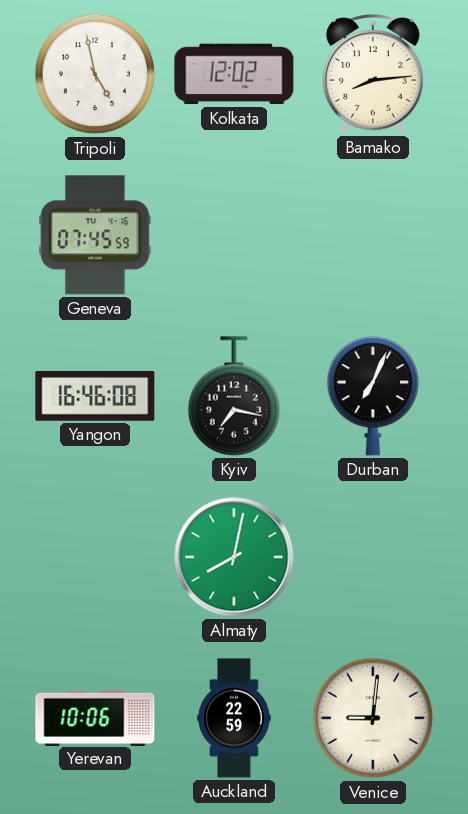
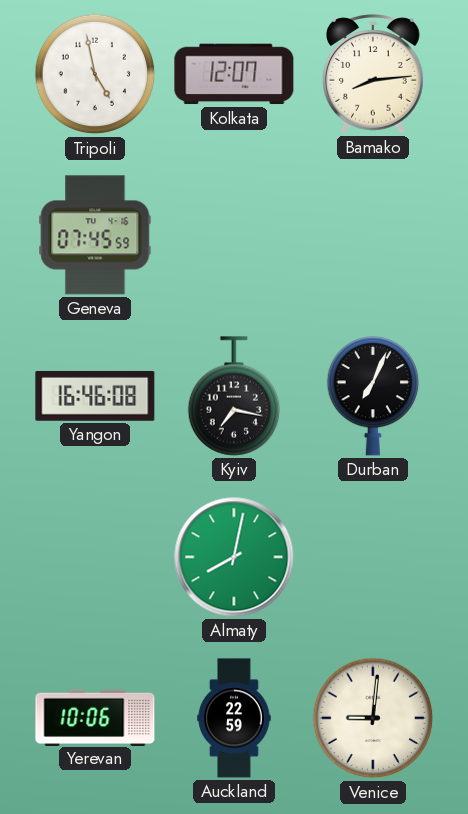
Kolkata: 12:02 -> 12:07 (234, 74)
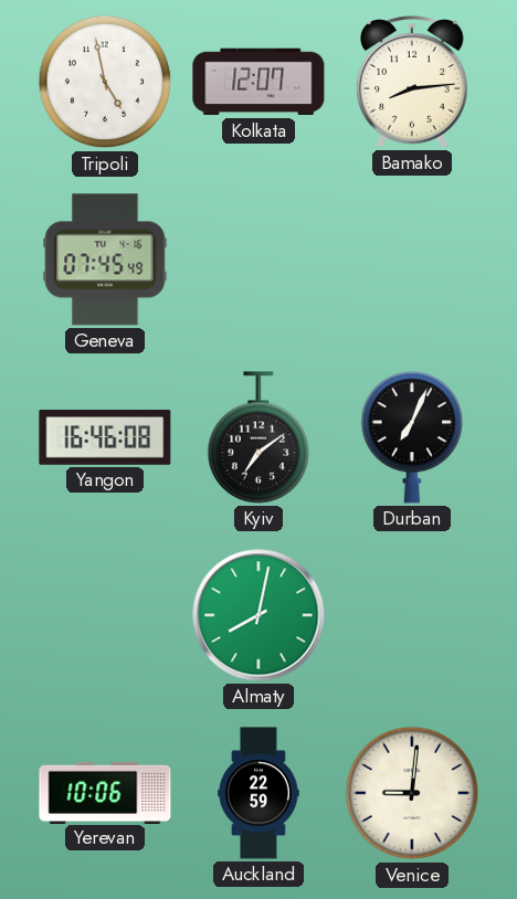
Geneva: 07:45:59 -> 07:45:49 (105, 260)
Kyiv: 7:17 -> 7:09 (258, 437)
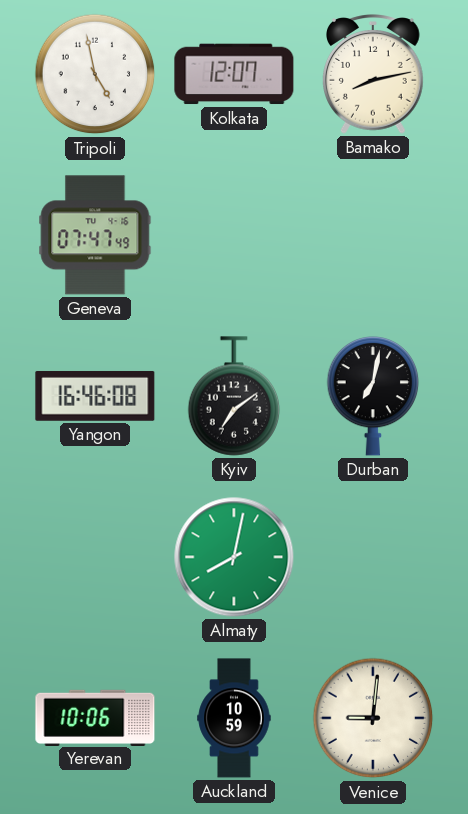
Bamako: 8:14 -> 8:13 (374, 74)
Geneva: 07:45 -> 07:47 (95, 235)
Durban: 7:04 -> 7:02 (373, 397)
Auckland: 22:59 -> 10:59 (234, 718)
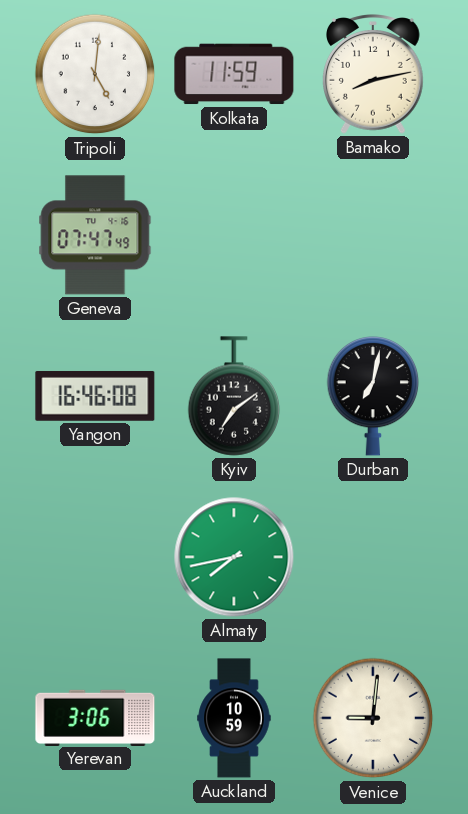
Tripoli: 4:58 -> 5:01 (95, 74)
Kolkata: 12:07 -> 11:59 (234, 74)
Almaty: 8:02 -> 7:43 (234, 557)
Yerevan: 10:06 -> 3:06 (95, 717)
